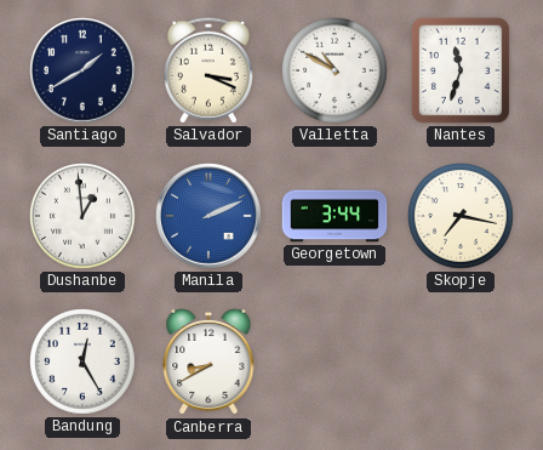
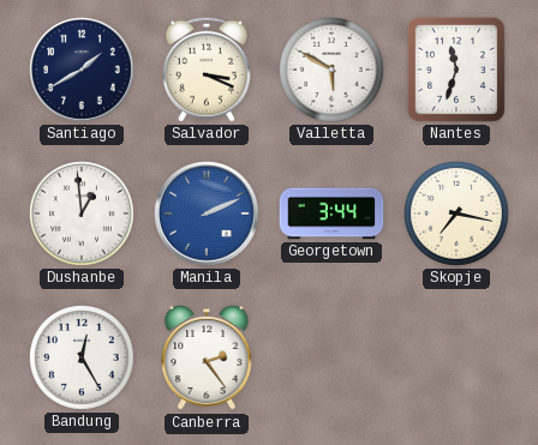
Valletta: 10:50 -> 5:50 (333, 71)
Canberra: 8:40 -> 2:24 (207, 357)
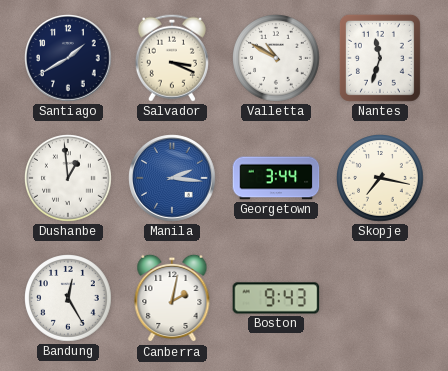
Valletta: 5:50 -> 10:50 (277, 59)
Manila: 2:11 -> 2:16 (172, 178)
Canberra: 2:24 -> 2:02 (172, 298)
Boston: none -> 9:43 (276, 298)
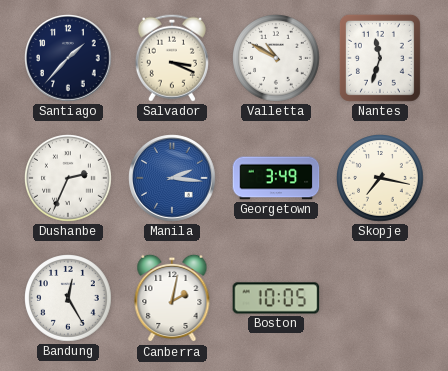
Santiago: 1:40 -> 1:37 (68, 58)
Dushanbe: 12:59 -> 2:34 (69, 179)
Georgetown: 3:44 -> 3:49 (276, 178)
Boston: 9:43 -> 10:05 (276, 298)
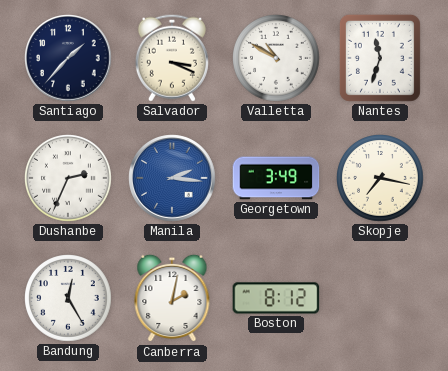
Boston: 10:05 -> 8:12 (276, 298)
